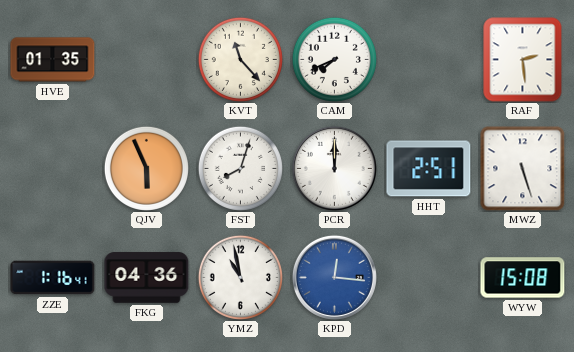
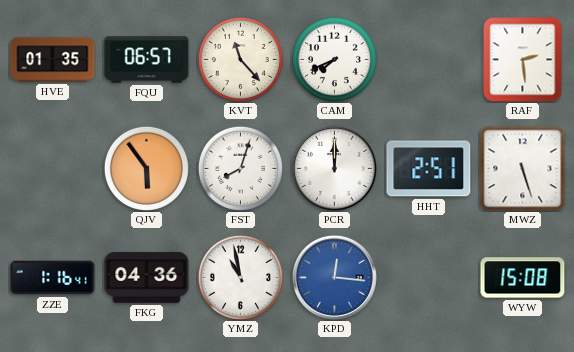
FQU: none -> 06:57 (147, 60)
QJV: 5:56 -> 5:54 (146, 168)
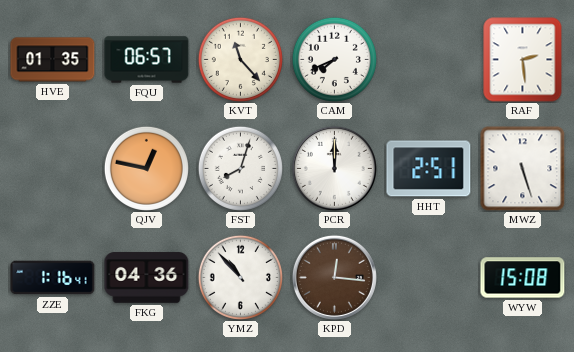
QJV: 5:54 -> 12:47 (146, 168)
YMZ: 10:58 -> 10:53 (240, 277)
KPD dial: blue -> brown (334, 277)
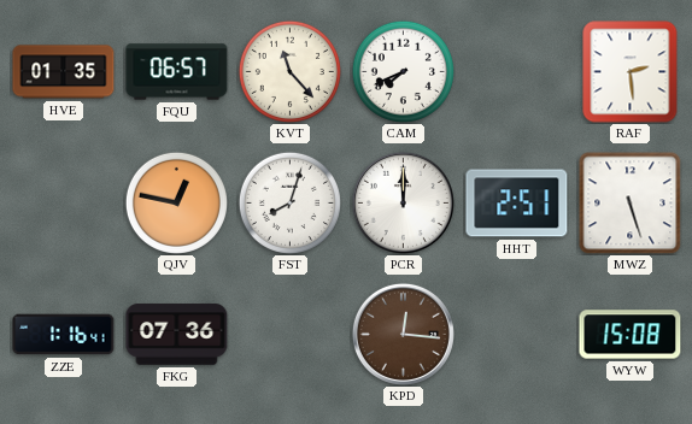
FKG: 04:36 -> 07:36 (177, 335)
YMZ: 10:53 -> none (240, 277)
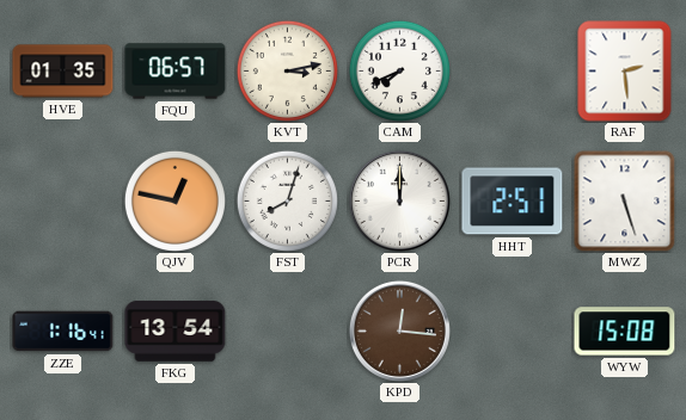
KVT: 11:23 -> 3:13 (287, 70)
FKG: 07:36 -> 13:54 (176, 332)
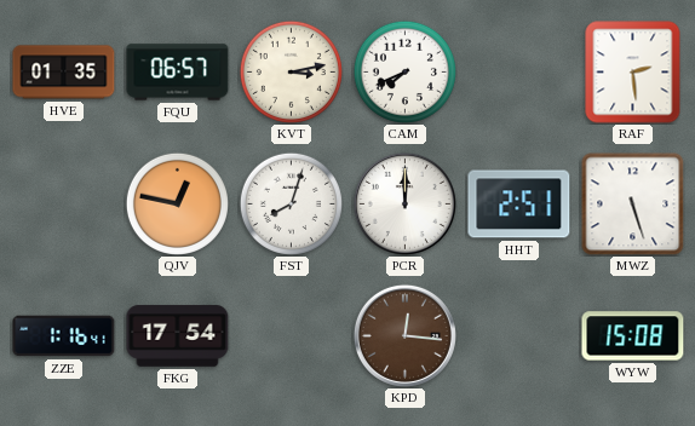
FKG: 13:54 -> 17:54 (178, 336)
